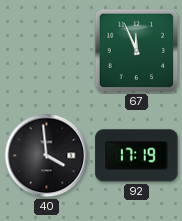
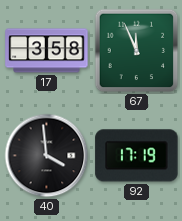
17: none -> 3:58 (47, 51)
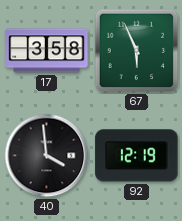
67: 11:56 -> 5:56 (137, 51)
92: 17:19 -> 12:19 (137, 156)
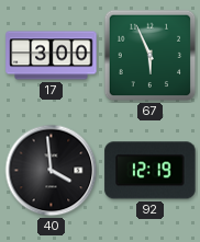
17: 3:58 -> 3:00 (52, 56)
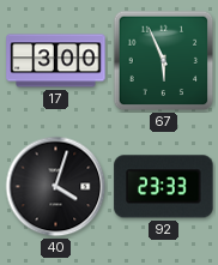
40: 3:59 -> 4:03 (56, 187)
92: 12:19 -> 23:33 (164, 187)
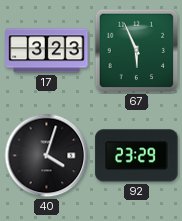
17: 3:00 -> 3:23 (47, 51)
92: 23:33 -> 23:29 (137, 156)
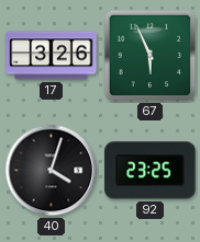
17: 3:23 -> 3:26 (52, 56)
92: 23:29 -> 23:25 (151, 171)
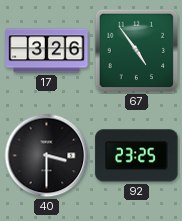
67: 5:56 -> 4:54 (137, 51)
40: 4:03 -> 3:30 (47, 156)
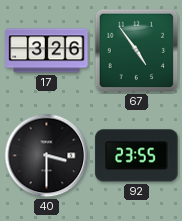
92: 23:25 -> 23:55 (137, 156)
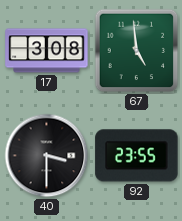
17: 3:26 -> 3:08 (47, 51)
67: 4:54 -> 4:59 (137, 51)
